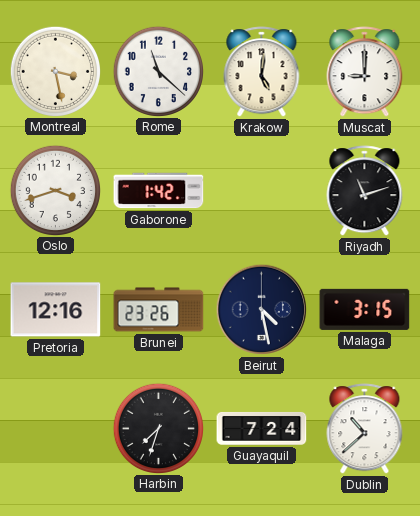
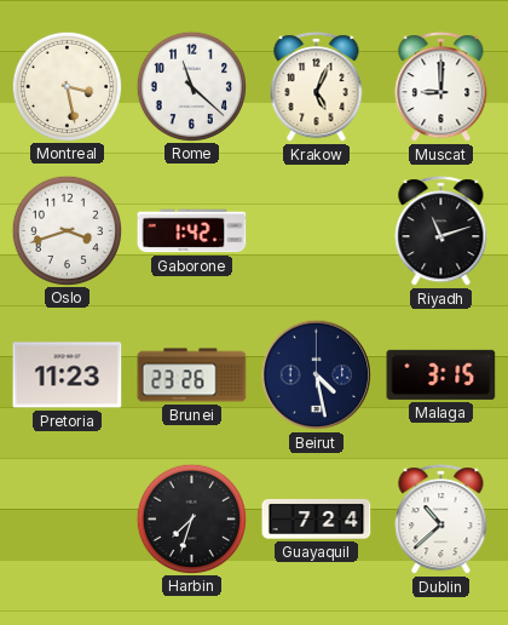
Krakow: 5:01 -> 5:04 (317, 87)
Pretoria: 12:16 -> 11:23 (68, 375)
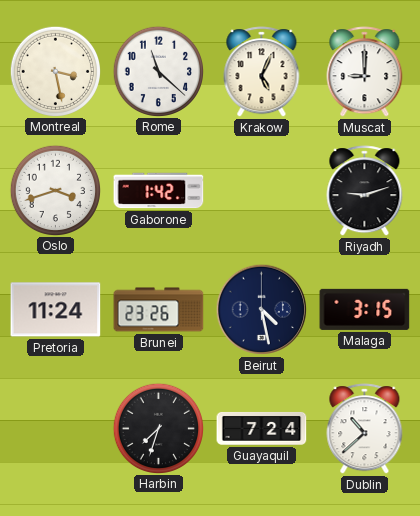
Riyadh: 11:12 -> 9:12 (365, 191)
Pretoria: 11:23 -> 11:24 (56, 310)
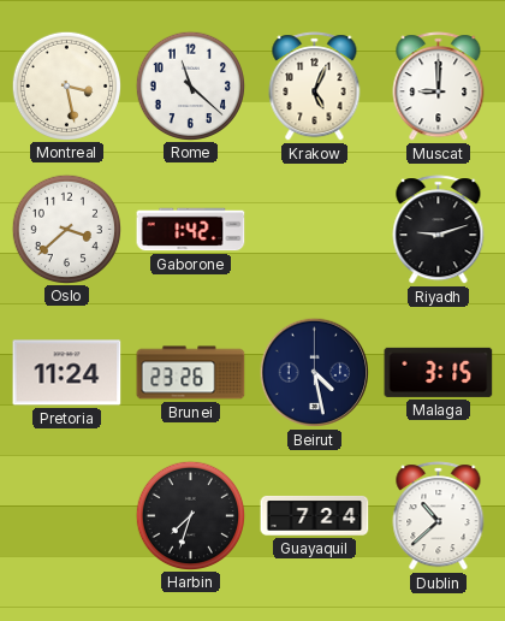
Oslo: 3:42 -> 3:38 (66, 229)
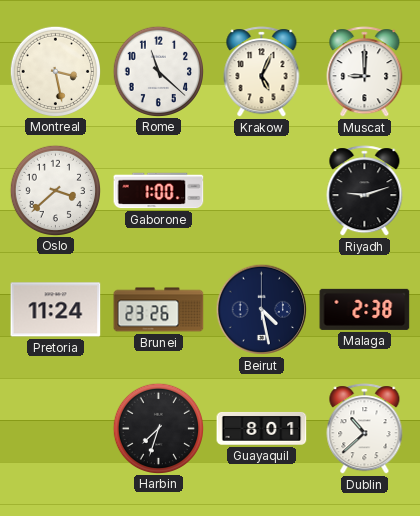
Gaborone: 1:42 -> 1:00 (159, 191)
Malaga: 3:15 -> 2:38 (365, 309)
Guayaquil: 7:24 -> 8:01 (262, 428)
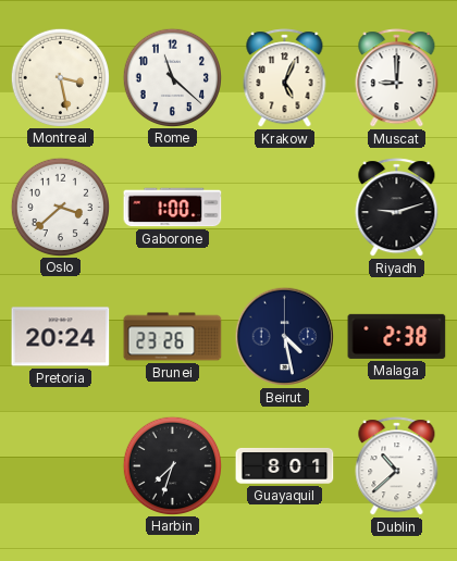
Pretoria: 11:24 -> 20:24 (61, 337)
